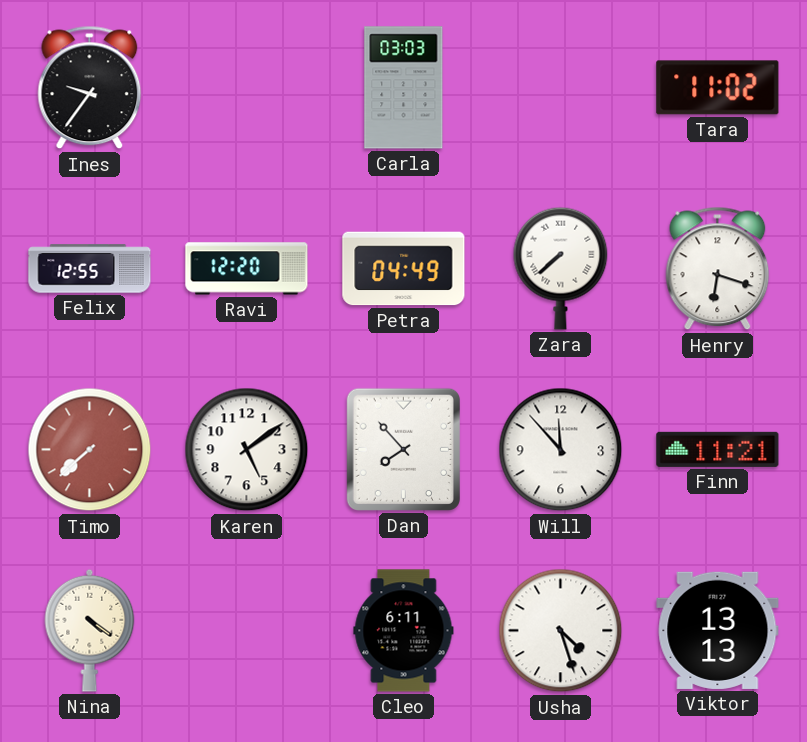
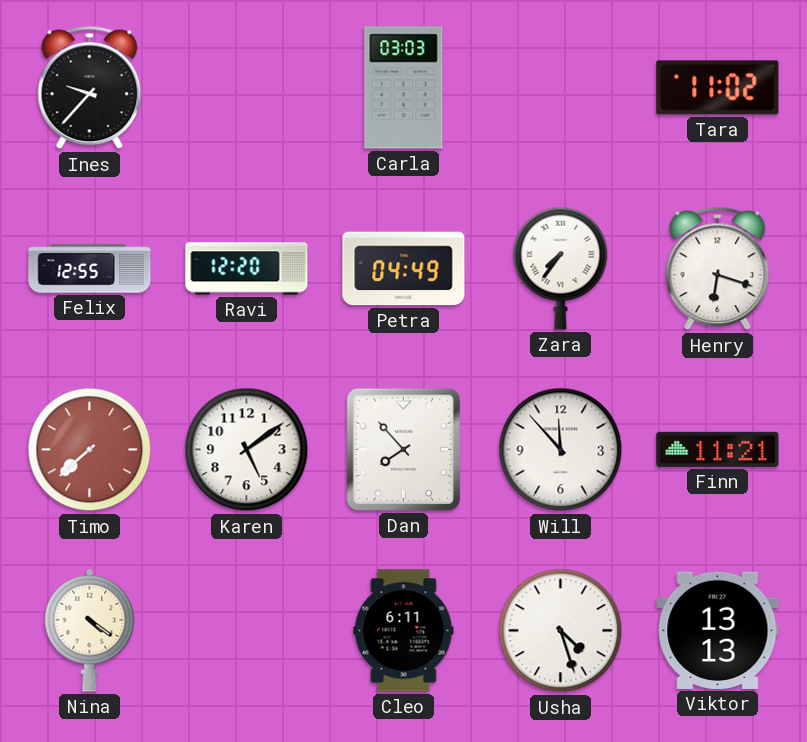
Ines: 9:36 -> 9:37 (90, 88)
Zara: 7:38 -> 7:36 (561, 268)
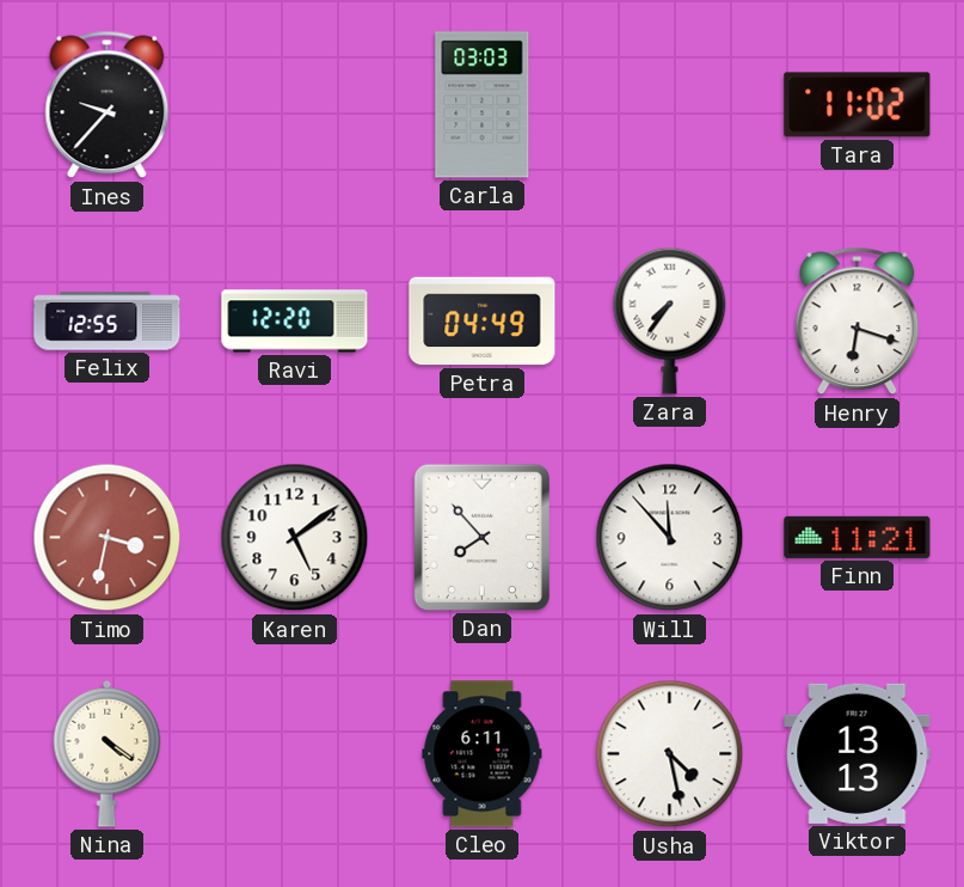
Timo: 7:38 -> 3:32 (108, 538)
Usha: 4:27 -> 4:28 (670, 754)
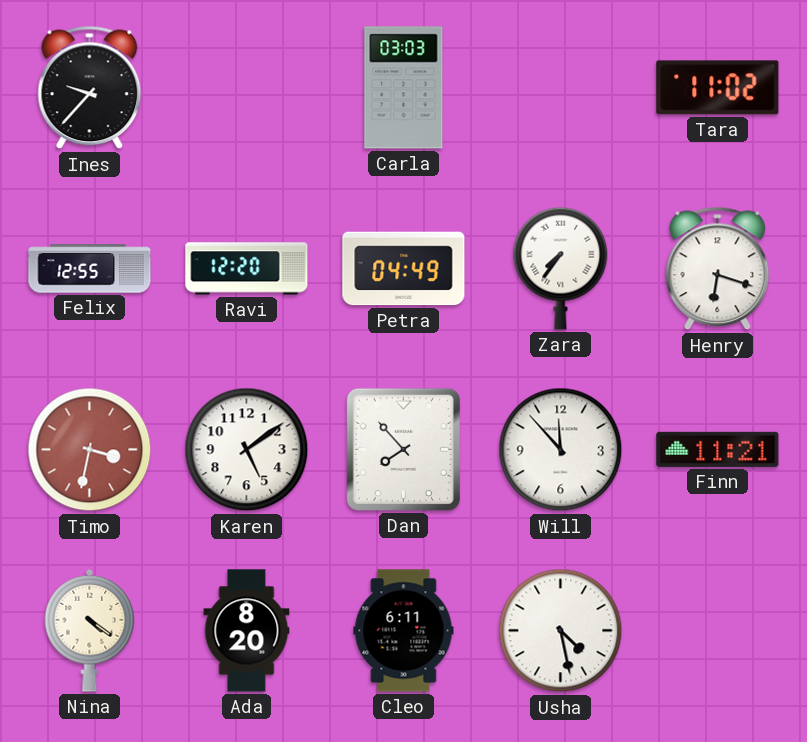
Ada: none -> 8:20 (247, 631)
Viktor: 13:13 -> none (858, 753)
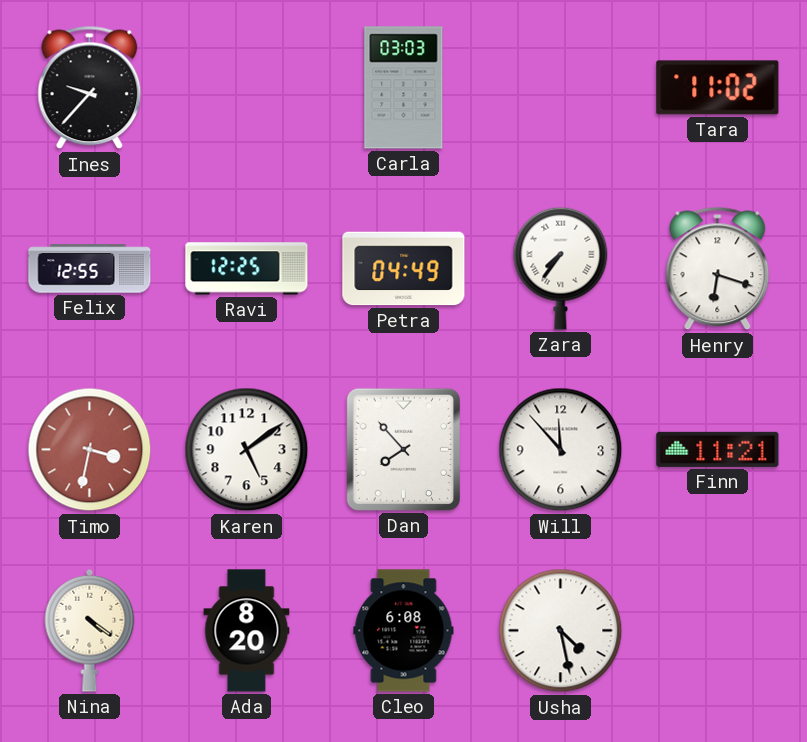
Ravi: 12:20 -> 12:25 (247, 269)
Cleo: 6:11 -> 6:08 (404, 631)
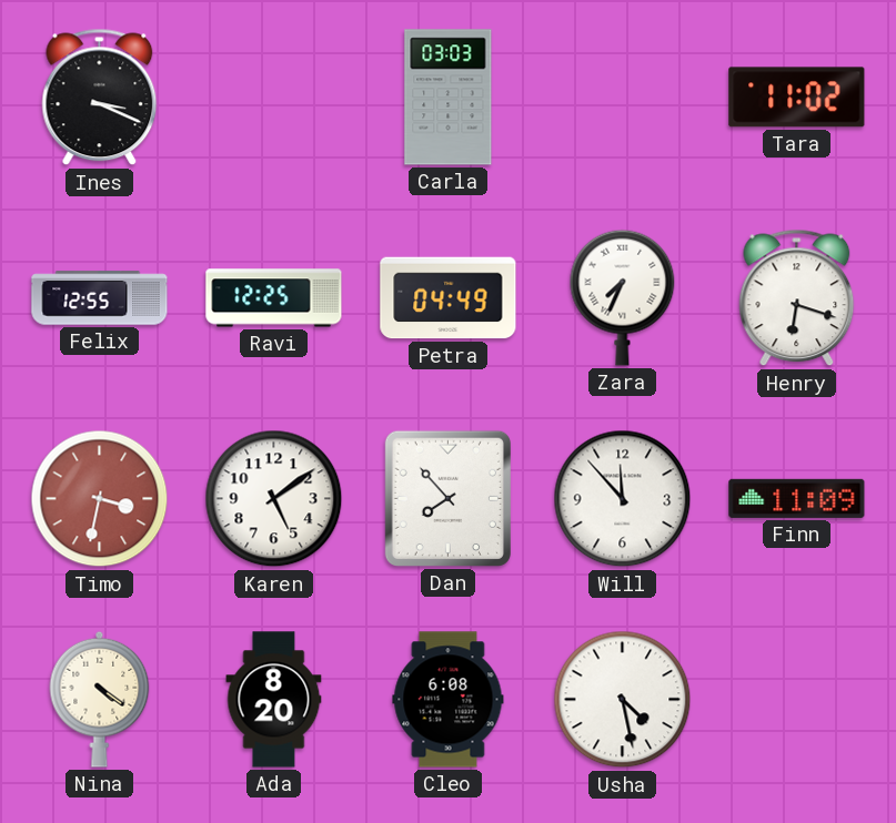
Ines: 9:37 -> 3:19 (100, 98)
Zara: 7:36 -> 7:34 (623, 297)
Finn: 11:21 -> 11:09 (797, 498)
